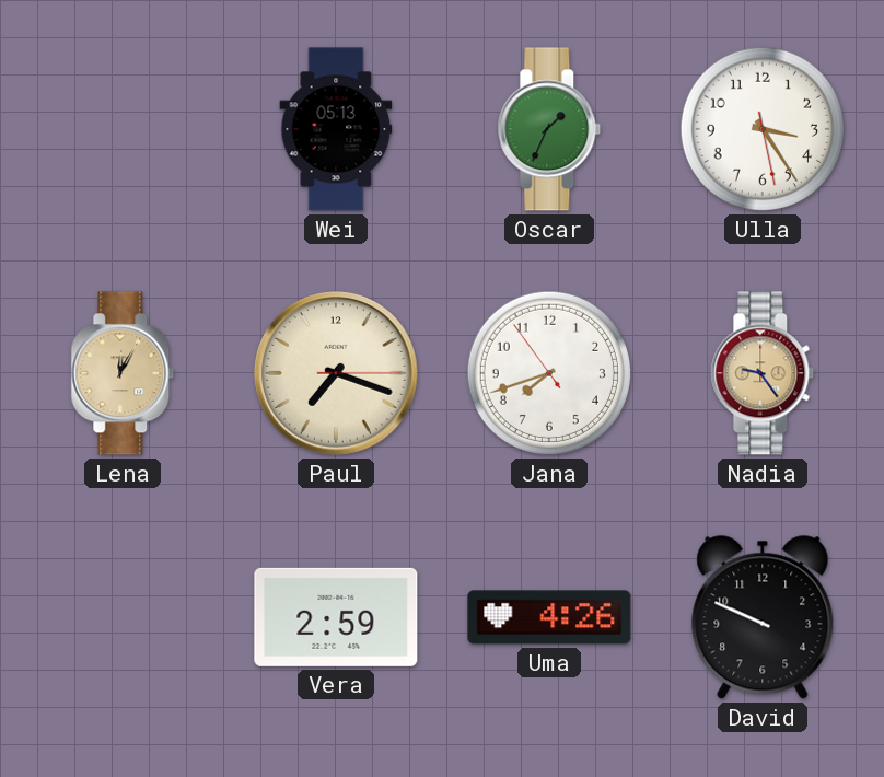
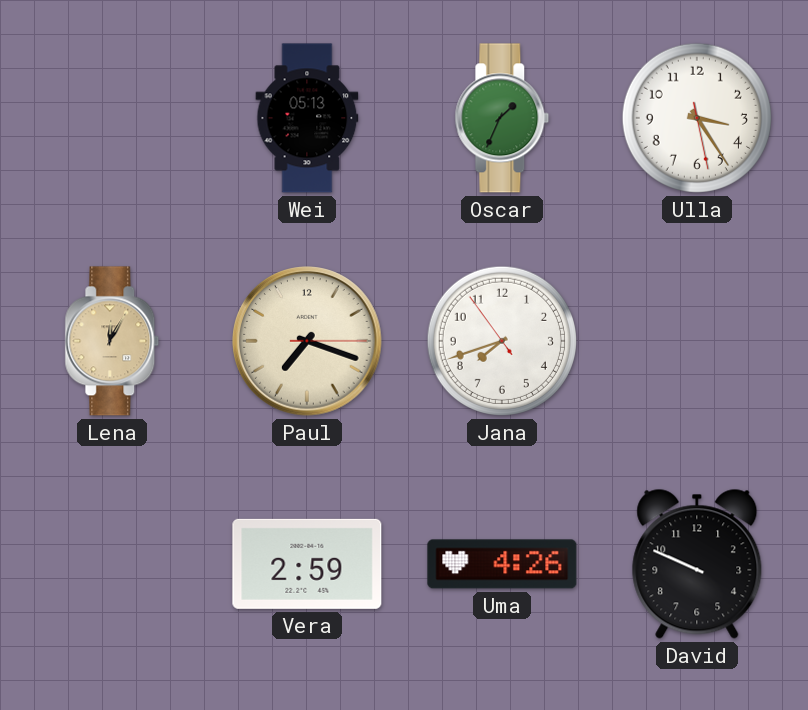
Nadia: 9:24 -> none (763, 373)
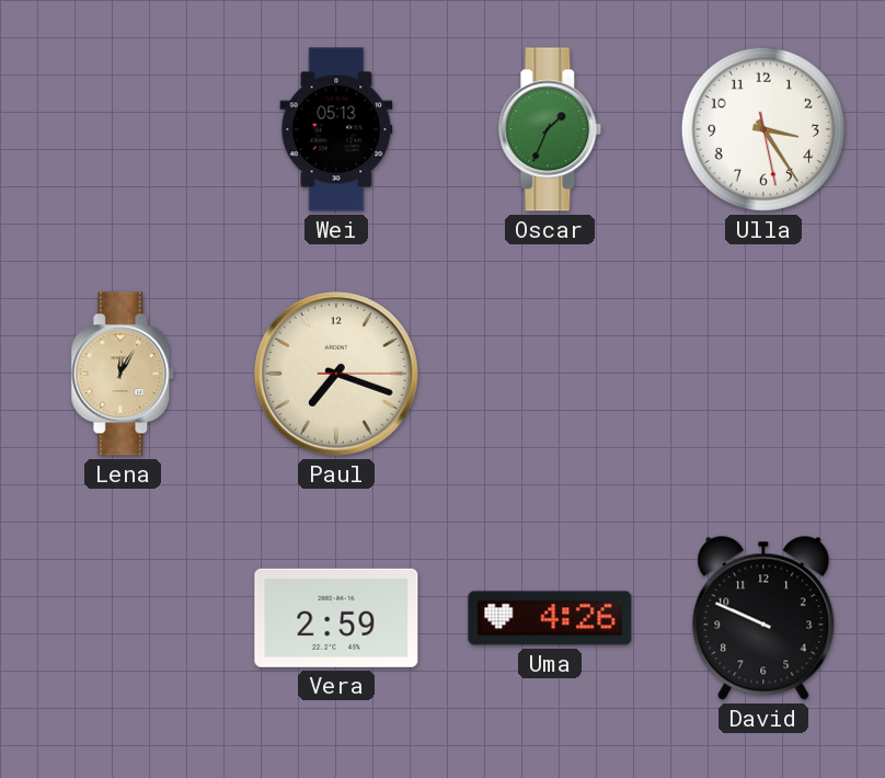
Jana: 7:41 -> none (502, 341)
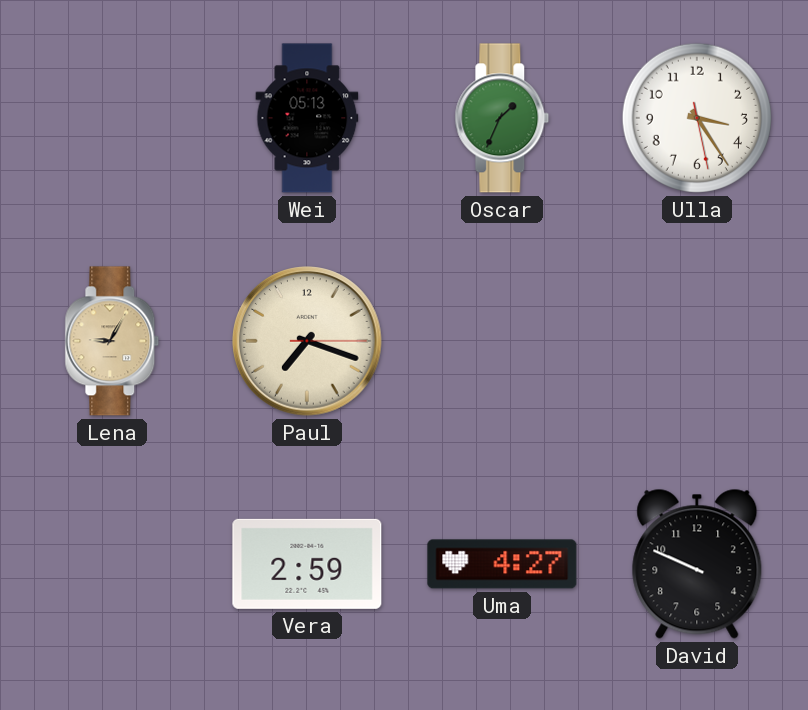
Lena: 12:05 -> 9:05 (112, 341)
Uma: 4:26 -> 4:27 (502, 564)
